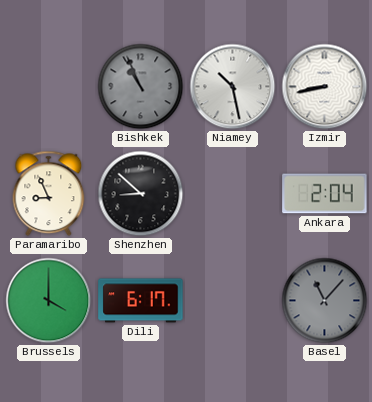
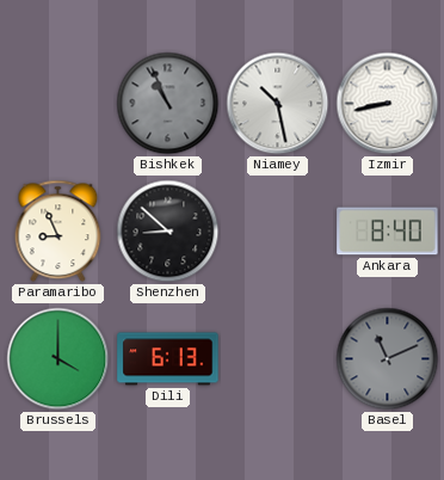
Ankara: 2:04 -> 8:40 (388, 232)
Dili: 6:17 -> 6:13 (168, 359)
Basel: 11:07 -> 11:11 (388, 359)
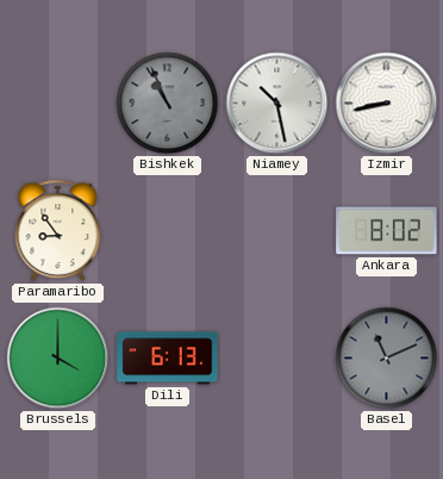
Paramaribo: 8:56 -> 8:54 (58, 231)
Shenzhen: 8:52 -> none (168, 232)
Ankara: 8:40 -> 8:02 (387, 231)
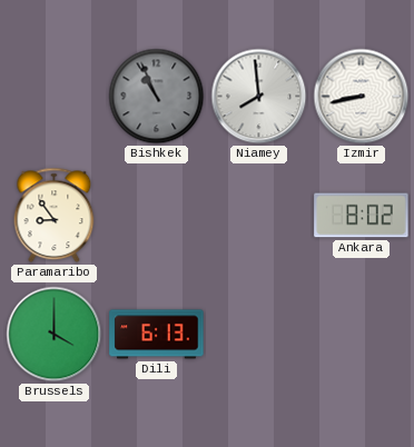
Niamey: 10:28 -> 7:59 (259, 97)
Basel: 11:11 -> none (387, 359)
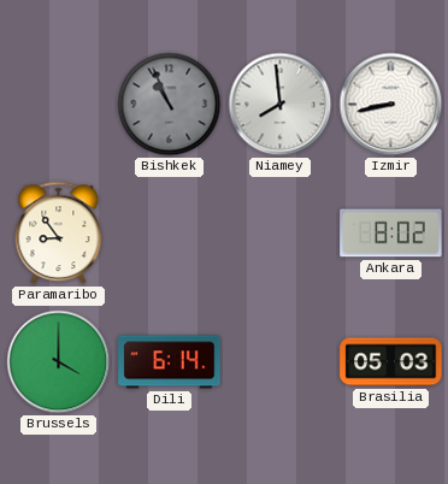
Dili: 6:13 -> 6:14 (170, 362)
Brasilia: none -> 05:03 (391, 362)
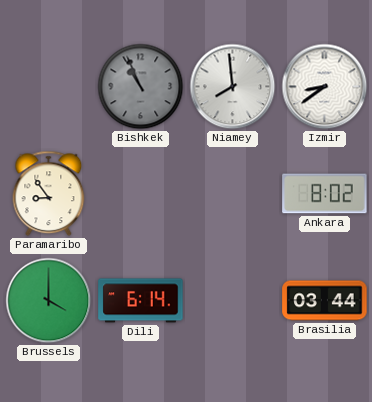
Izmir: 8:43 -> 8:39 (325, 87)
Brasilia: 05:03 -> 03:44 (325, 301)
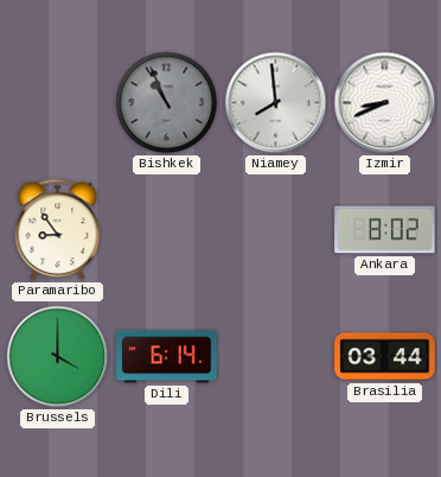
Izmir: 8:39 -> 8:41 (385, 103)
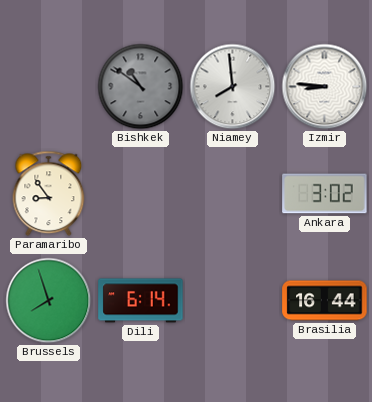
Bishkek: 10:56 -> 10:51 (141, 87)
Izmir: 8:41 -> 8:46 (325, 87)
Ankara: 8:02 -> 3:02 (325, 194)
Brussels: 4:00 -> 7:57 (49, 301)
Brasilia: 03:44 -> 16:44 (325, 301)
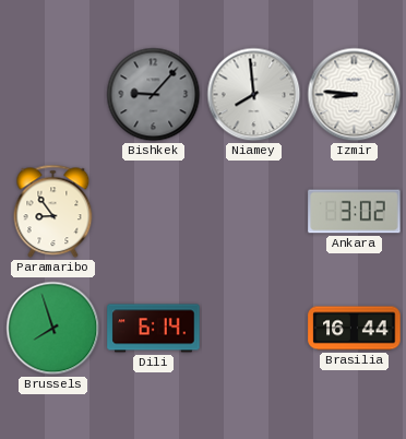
Bishkek: 10:51 -> 9:07 (154, 95)
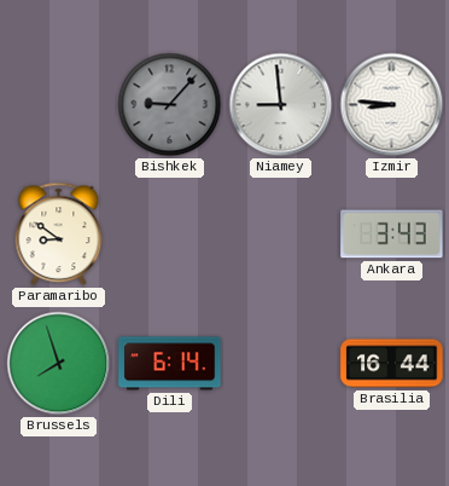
Niamey: 7:59 -> 8:59 (281, 105)
Paramaribo: 8:54 -> 8:51 (59, 235)
Ankara: 3:02 -> 3:43 (392, 235)
